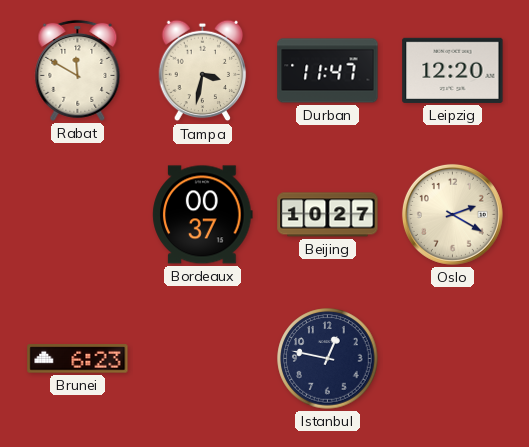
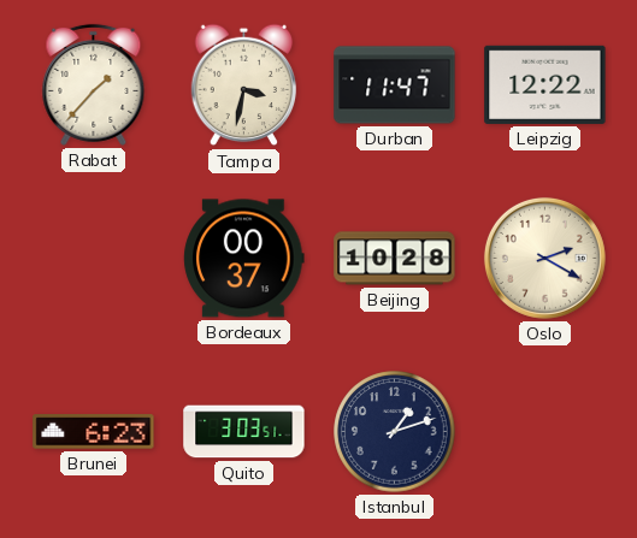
Rabat: 11:50 -> 1:37 (94, 84)
Leipzig: 12:20 -> 12:22 (545, 84)
Beijing: 10:27 -> 10:28 (395, 259)
Quito: none -> 3:03 (244, 432)
Istanbul: 12:47 -> 1:12 (395, 432)
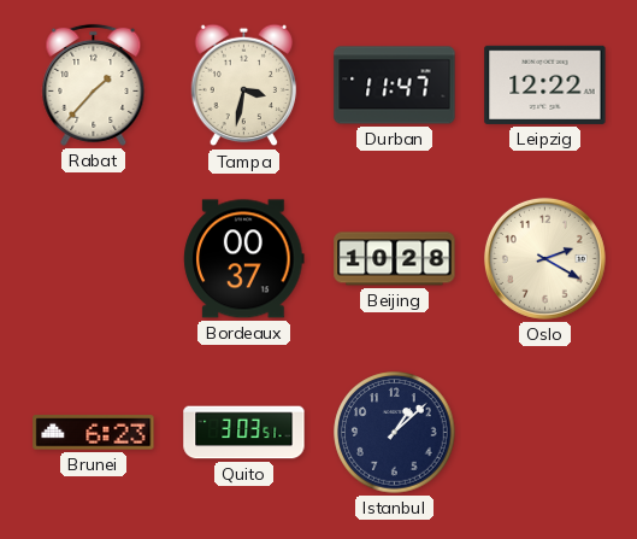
Istanbul: 1:12 -> 1:08 (395, 433)
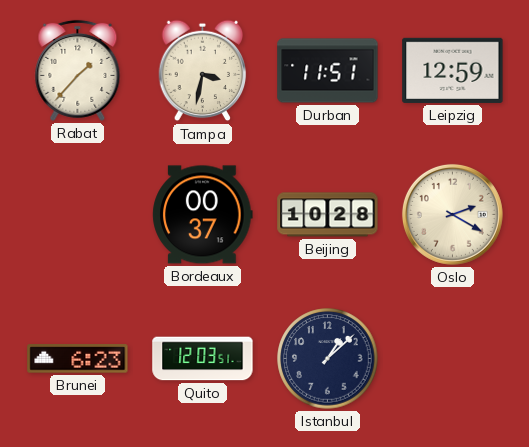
Durban: 11:47 -> 11:51 (328, 71)
Leipzig: 12:22 -> 12:59 (453, 70)
Quito: 3:03 -> 12:03 (203, 359)
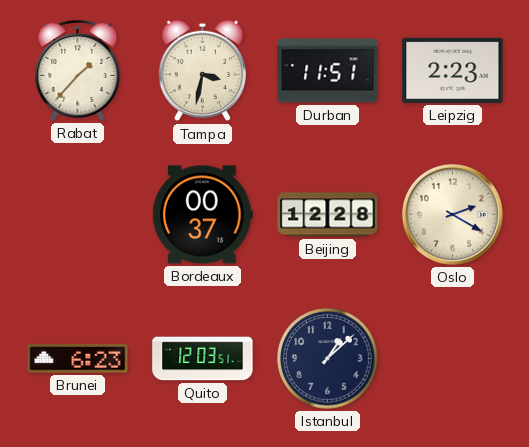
Leipzig: 12:59 -> 2:23 (453, 70)
Beijing: 10:28 -> 12:28 (328, 215)
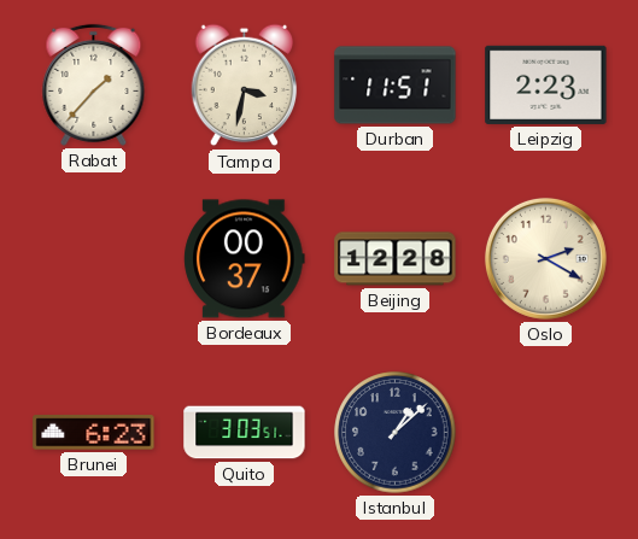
Quito: 12:03 -> 3:03 (245, 433)
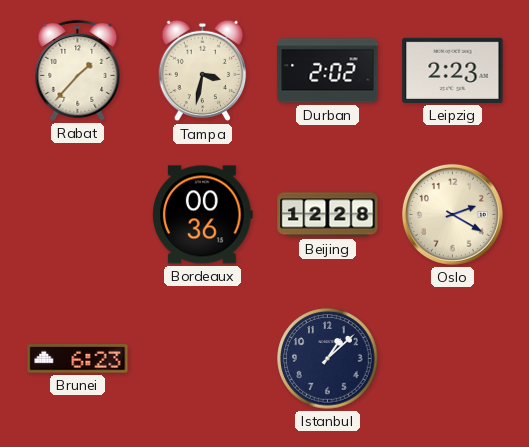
Durban: 11:51 -> 2:02 (328, 71)
Bordeaux: 00:37 -> 00:36 (203, 215)
Quito: 3:03 -> none (245, 433)
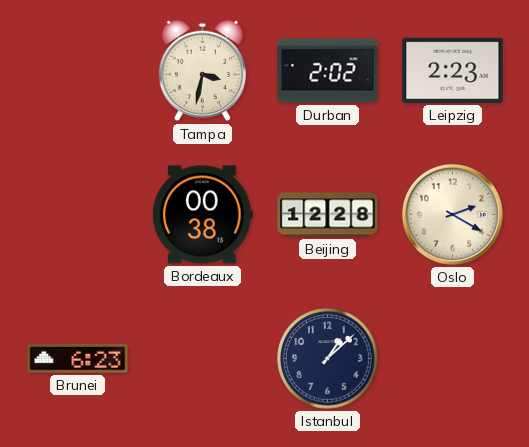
Rabat: 1:37 -> none (78, 70)
Bordeaux: 00:36 -> 00:38 (203, 215)
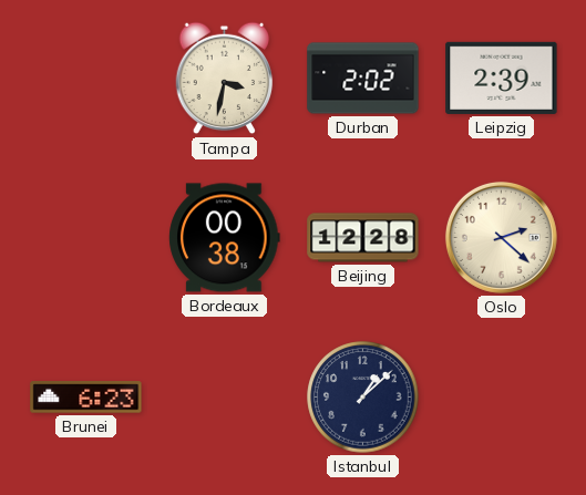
Leipzig: 2:23 -> 2:39 (502, 78)
Oslo: 2:20 -> 2:22 (501, 237)
